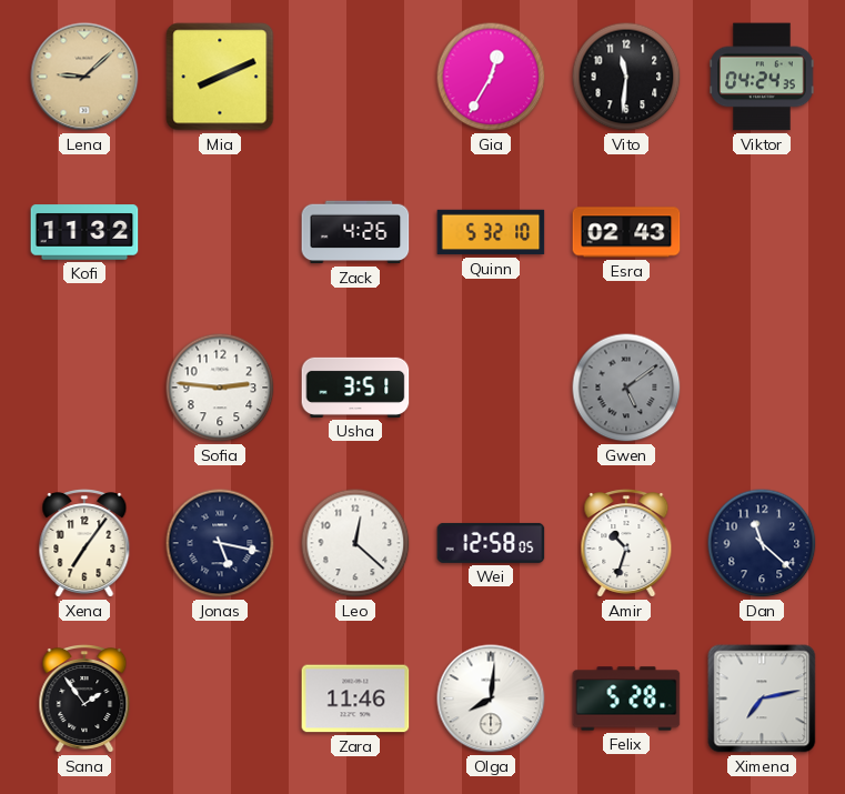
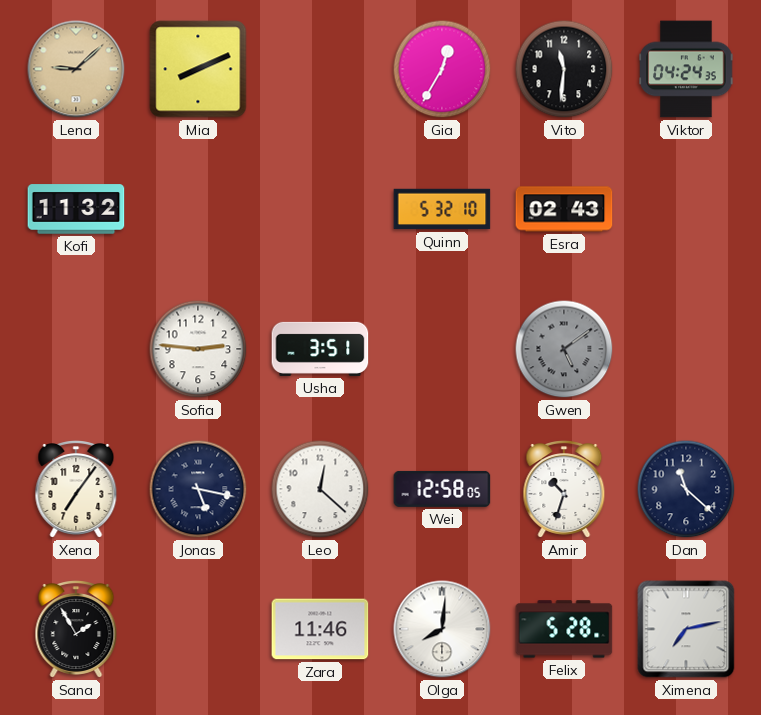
Zack: 4:26 -> none (355, 232)
Sana: 1:54 -> 1:55 (76, 630)
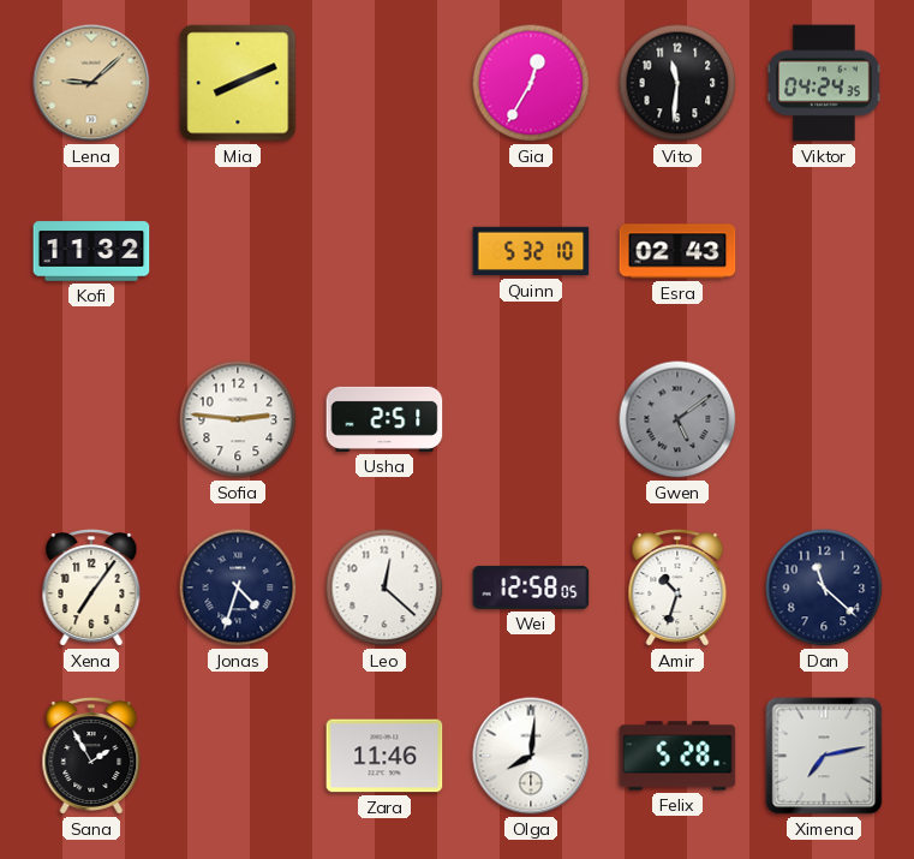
Usha: 3:51 -> 2:51 (384, 419)
Jonas: 5:17 -> 4:33 (238, 587)
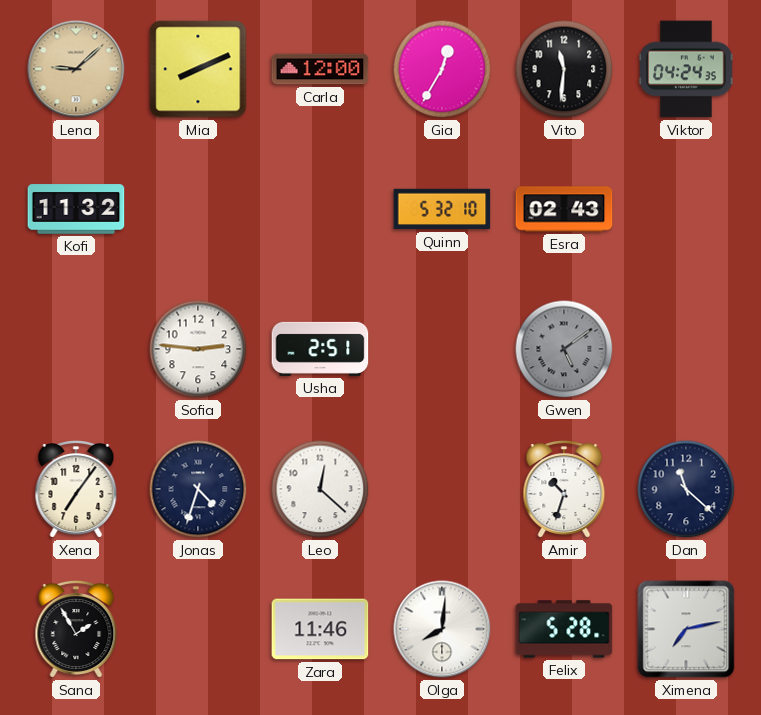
Carla: none -> 12:00 (320, 69)
Wei: 12:58 -> none (531, 587)
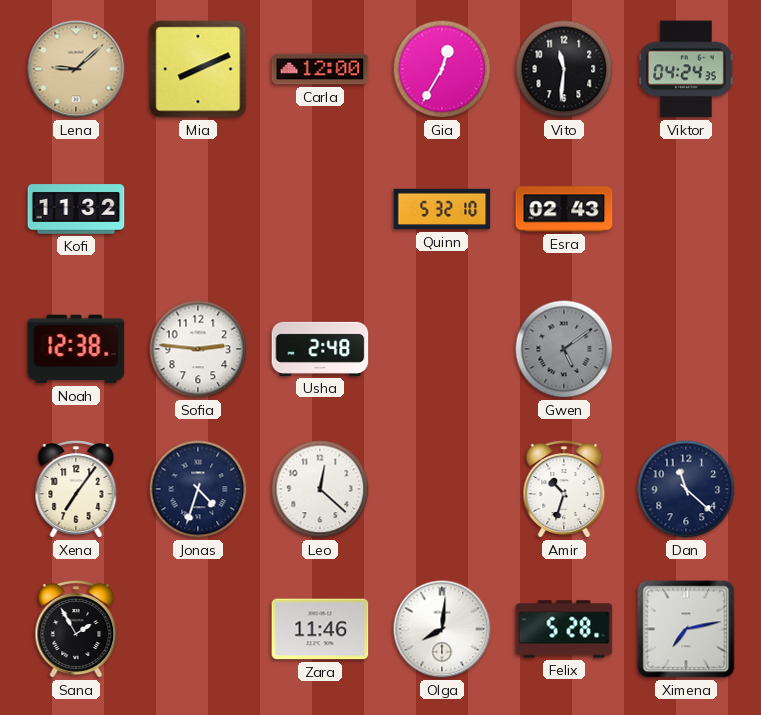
Noah: none -> 12:38 (76, 349)
Usha: 2:51 -> 2:48 (320, 349)
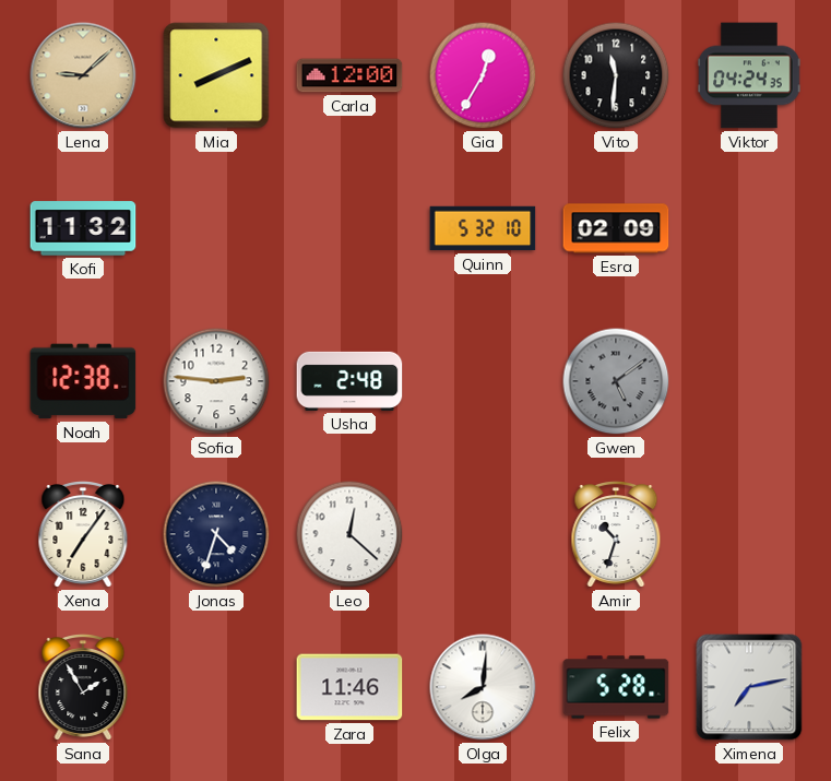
Esra: 02:43 -> 02:09 (616, 228)
Dan: 11:22 -> none (686, 489)
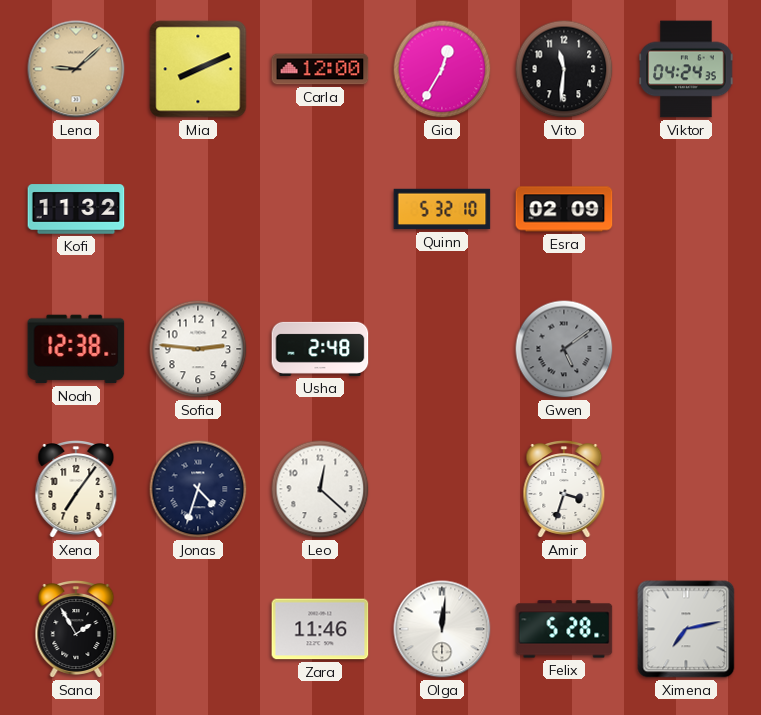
Amir: 10:33 -> 3:33 (564, 490)
Olga: 8:01 -> 12:01 (442, 629)
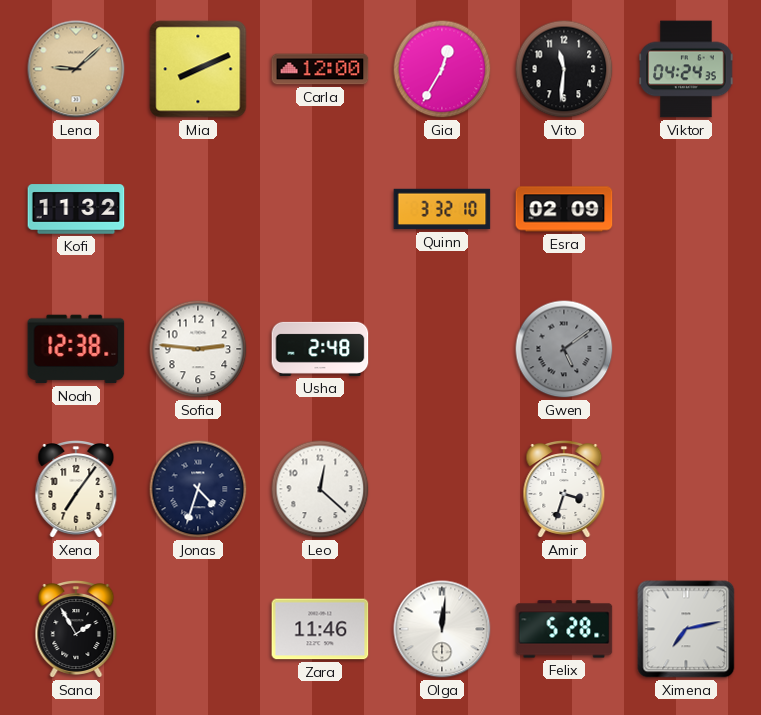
Quinn: 5:32 -> 3:32 (442, 209)
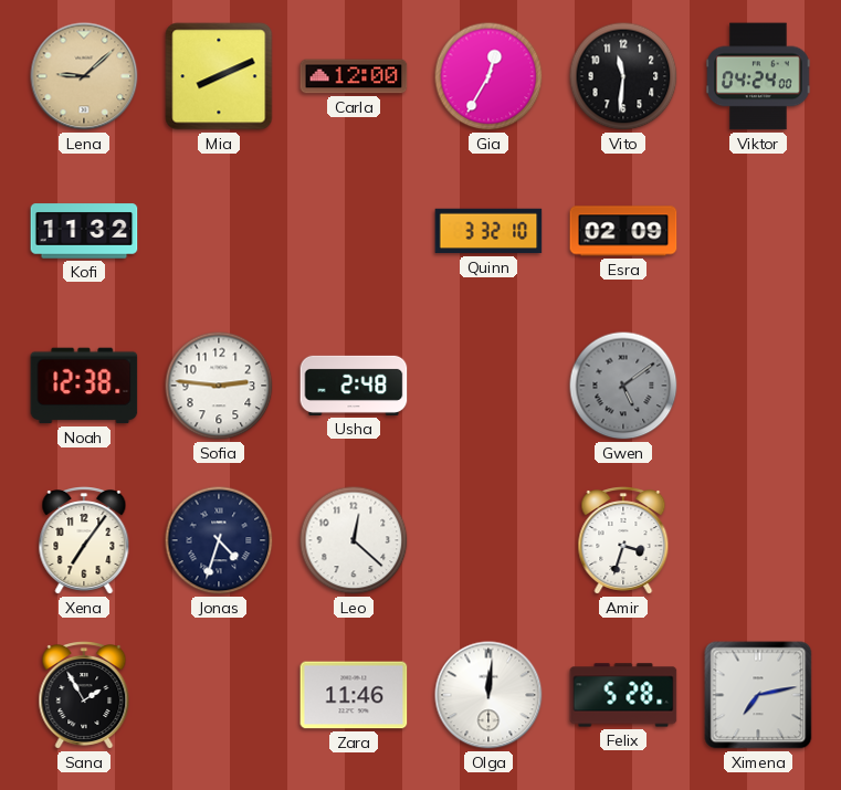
Viktor: 04:24:35 -> 04:24:00 (758, 76)
